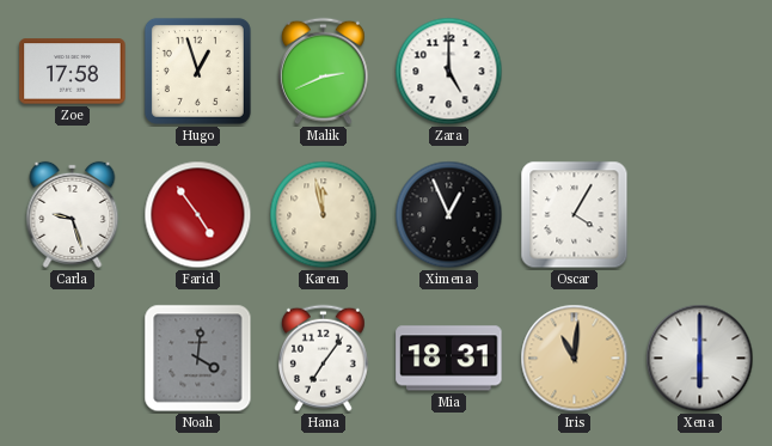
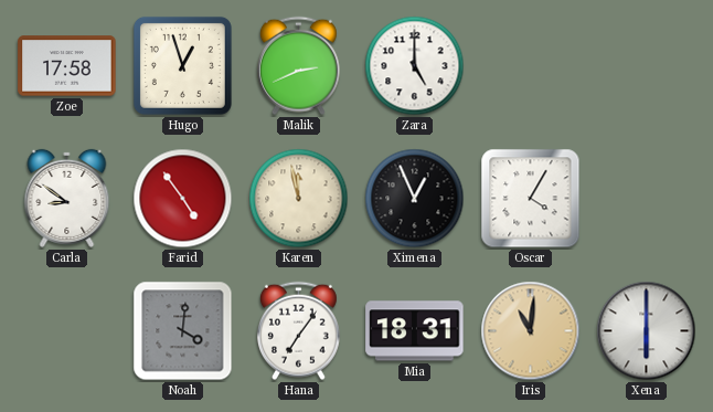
Carla: 9:27 -> 8:51 (67, 198)
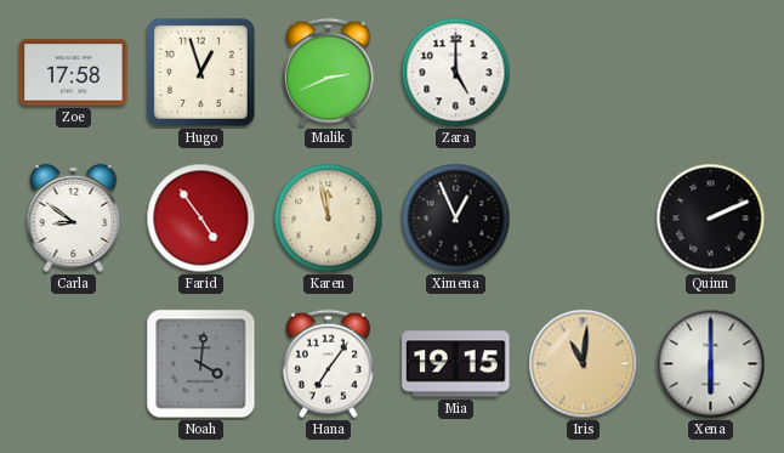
Oscar: 4:05 -> none (531, 199)
Quinn: none -> 2:11 (711, 219)
Mia: 18:31 -> 19:15 (456, 364)
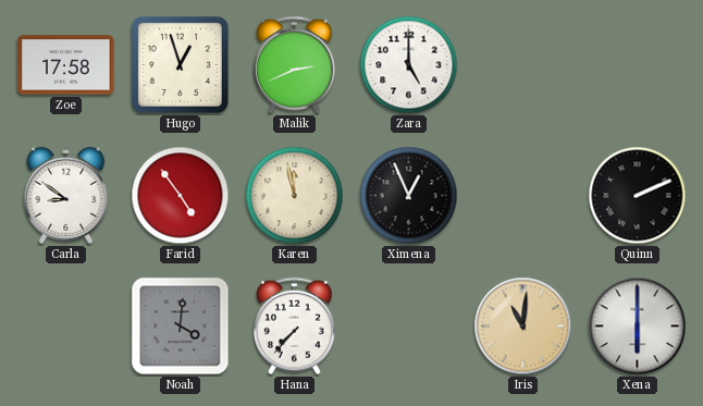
Hana: 7:06 -> 7:37 (294, 327)
Mia: 19:15 -> none (456, 364)
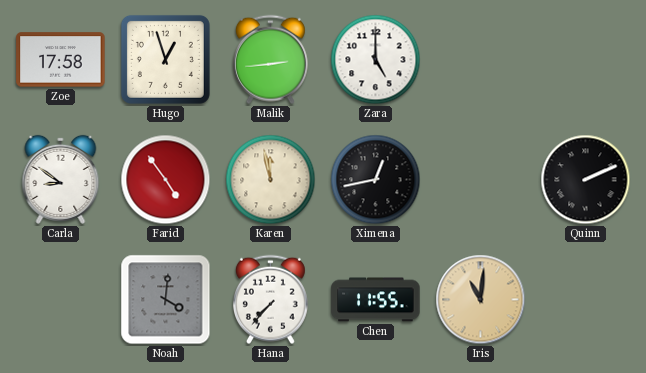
Malik: 2:41 -> 2:44 (270, 60)
Ximena: 12:56 -> 12:43 (376, 180)
Chen: none -> 11:55 (376, 300)
Xena: 6:00 -> none (638, 327)
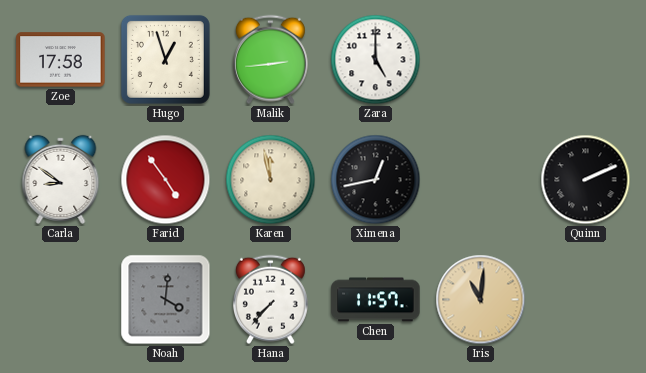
Chen: 11:55 -> 11:57 (376, 300)
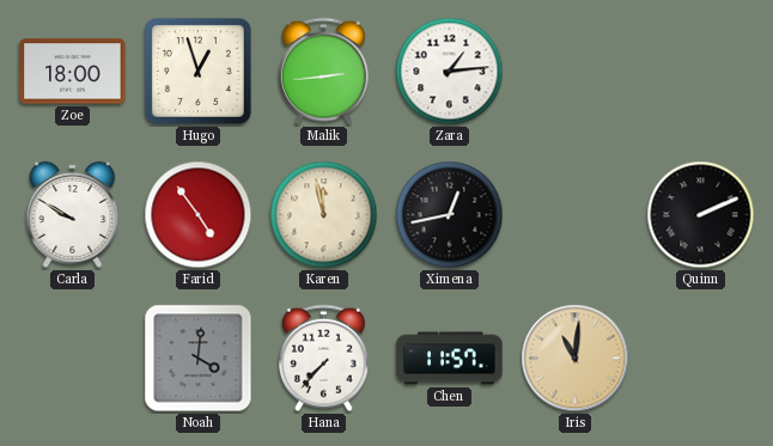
Zoe: 17:58 -> 18:00 (73, 72)
Zara: 5:00 -> 1:14 (450, 72)
Carla: 8:51 -> 9:50 (73, 214)
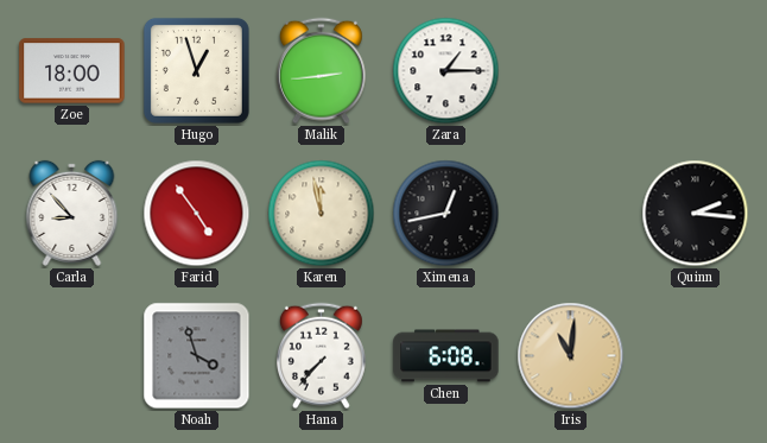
Zara: 1:14 -> 1:15 (446, 71)
Carla: 9:50 -> 8:53 (72, 213)
Quinn: 2:11 -> 2:16 (696, 214)
Noah: 4:01 -> 3:57 (197, 356)
Chen: 11:57 -> 6:08 (446, 356)
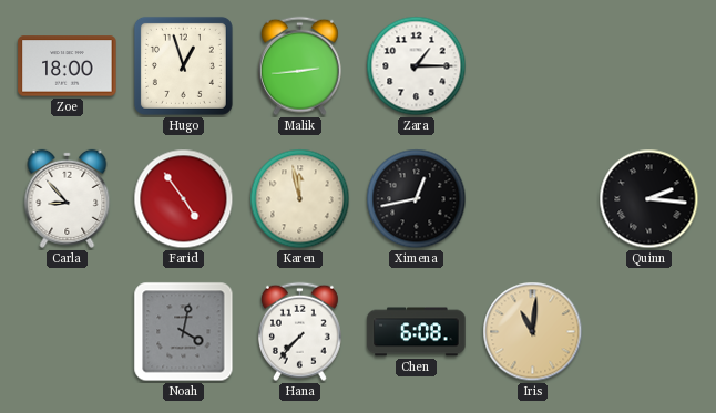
Noah: 3:57 -> 4:02 (184, 332)
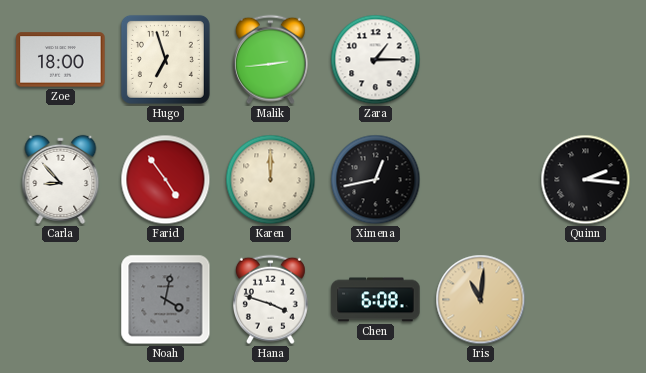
Hugo: 12:57 -> 6:57 (165, 59)
Karen: 11:58 -> 12:00 (271, 180)
Hana: 7:37 -> 3:48 (270, 300)
